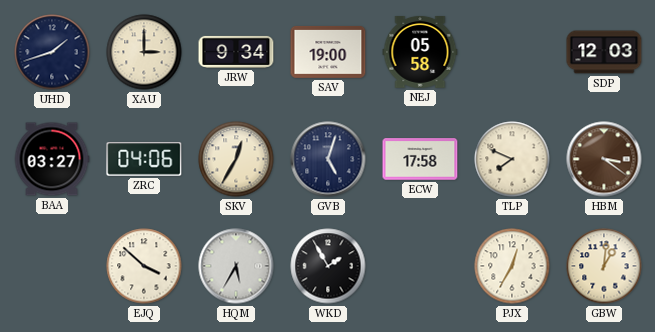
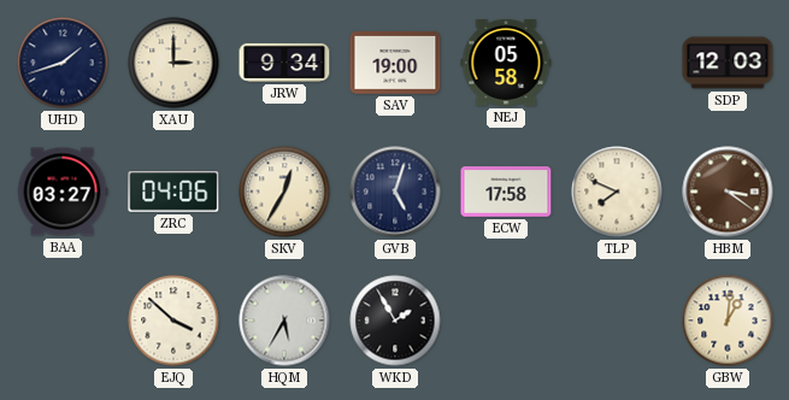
PJX: 12:35 -> none (512, 266)
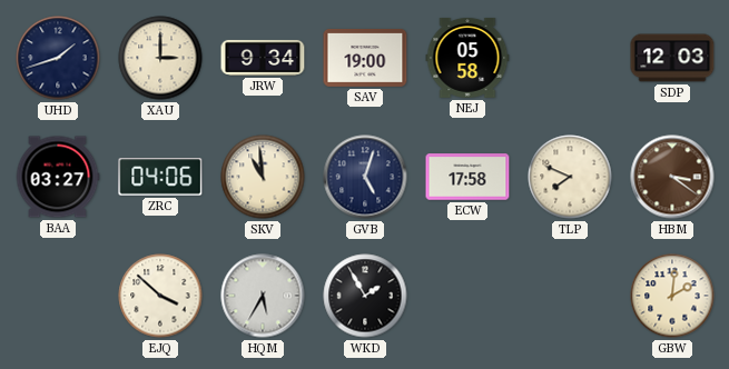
SKV: 12:35 -> 10:59 (263, 177)
GBW: 1:01 -> 2:01 (672, 296)
